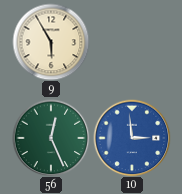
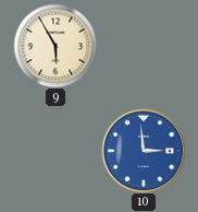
56: 12:26 -> none (51, 138)
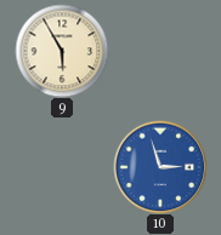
10: 2:59 -> 2:57 (160, 167)
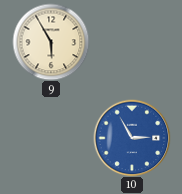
10: 2:57 -> 2:55 (132, 138)
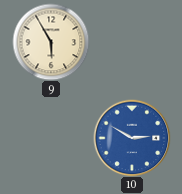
10: 2:55 -> 2:50 (132, 138)
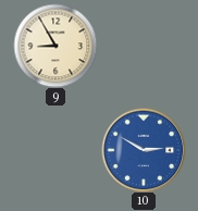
9: 5:55 -> 8:55 (55, 46)
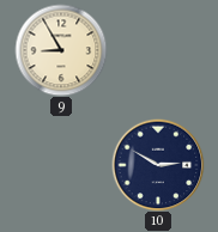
10 dial: blue -> navy (158, 165)
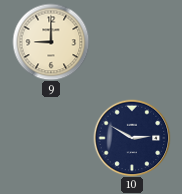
9: 8:55 -> 9:00 (51, 42)
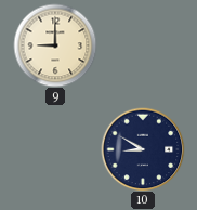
10: 2:50 -> 8:50 (143, 149)
